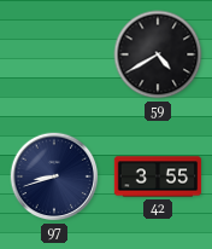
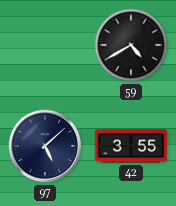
97: 8:42 -> 5:08 (45, 146)
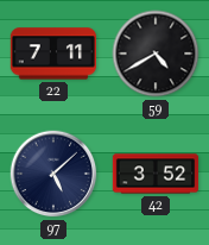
22: none -> 7:11 (52, 54)
42: 3:55 -> 3:52 (156, 174)
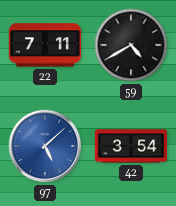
97 dial: navy -> blue (45, 146)
42: 3:52 -> 3:54 (131, 146)
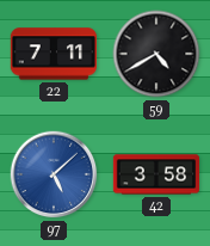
42: 3:54 -> 3:58 (156, 174)
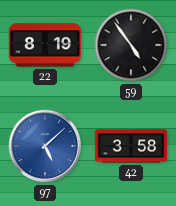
22: 7:11 -> 8:19 (44, 45)
59: 4:40 -> 4:54 (131, 45)
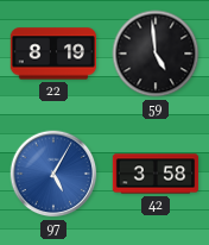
59: 4:54 -> 4:59 (156, 54)
97: 5:08 -> 5:05 (53, 174)
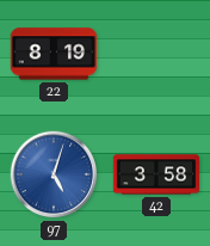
59: 4:59 -> none (156, 54)
97: 5:05 -> 5:03 (54, 174)
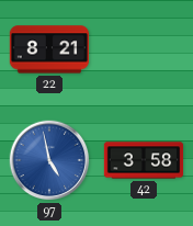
22: 8:19 -> 8:21 (48, 49)
97: 5:03 -> 4:58 (49, 160)
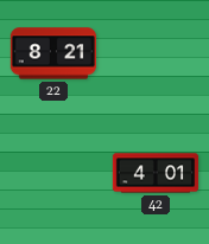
97: 4:58 -> none (49, 160)
42: 3:58 -> 4:01 (156, 173)
